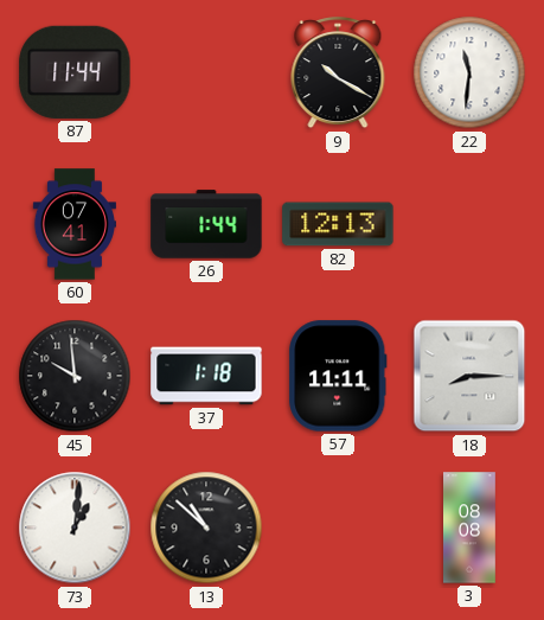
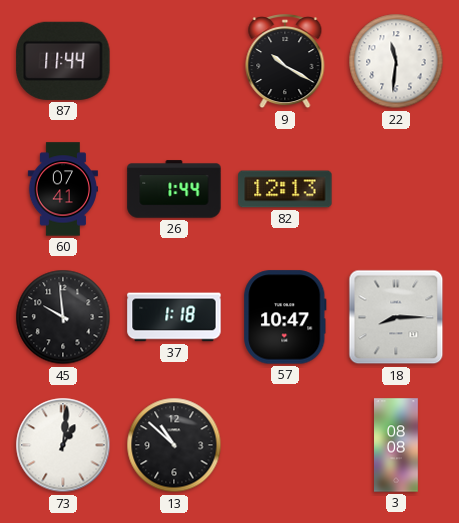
57: 11:11 -> 10:47 (285, 317)
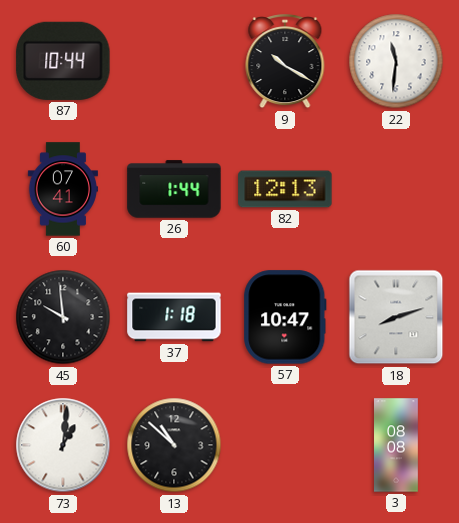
87: 11:44 -> 10:44 (63, 61)
18: 8:15 -> 8:12 (396, 317)
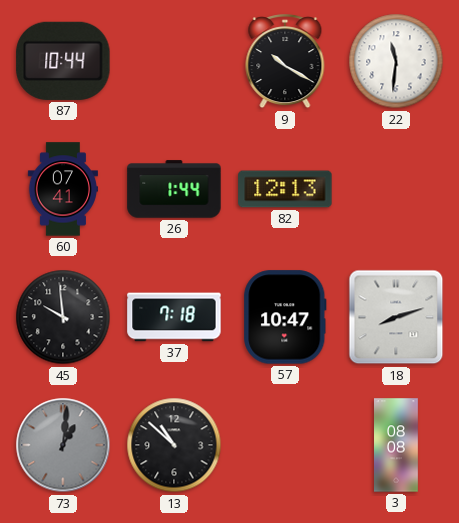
37: 1:18 -> 7:18 (174, 317)
73 dial: white -> grey (63, 445)
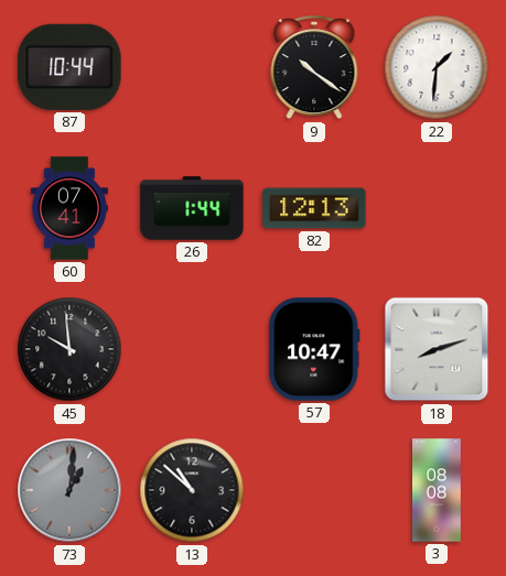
9: 10:20 -> 10:21 (314, 68)
22: 11:31 -> 1:31 (437, 67)
37: 7:18 -> none (174, 317)
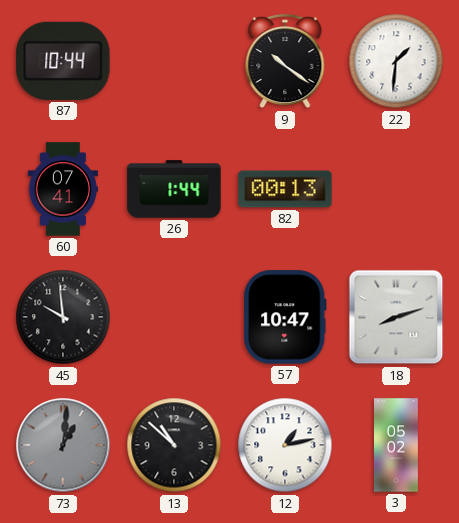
82: 12:13 -> 00:13 (285, 189)
12: none -> 1:13 (285, 445)
3: 08:08 -> 05:02 (397, 445)
